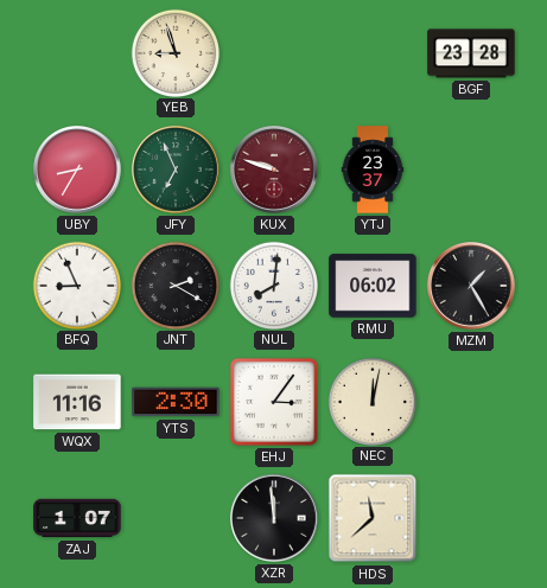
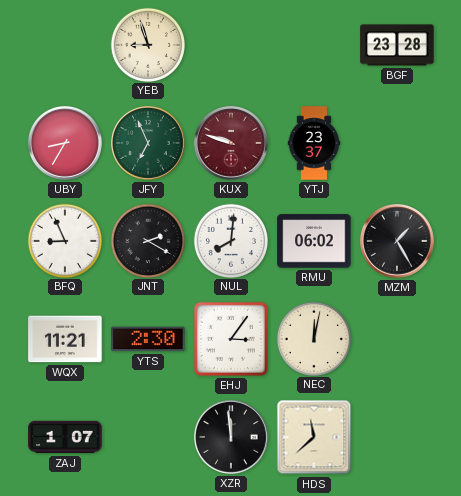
WQX: 11:16 -> 11:21 (65, 339)
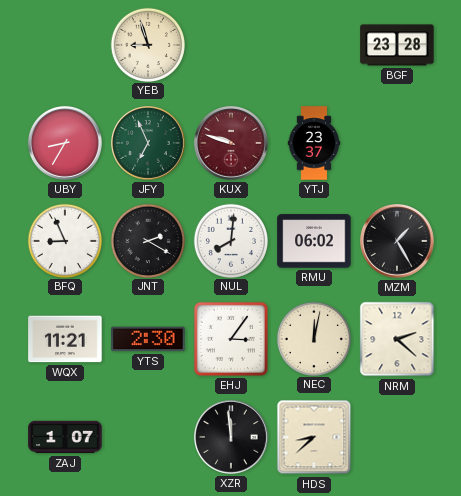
NRM: none -> 2:22 (397, 339)
HDS: 11:38 -> 8:38 (314, 437)
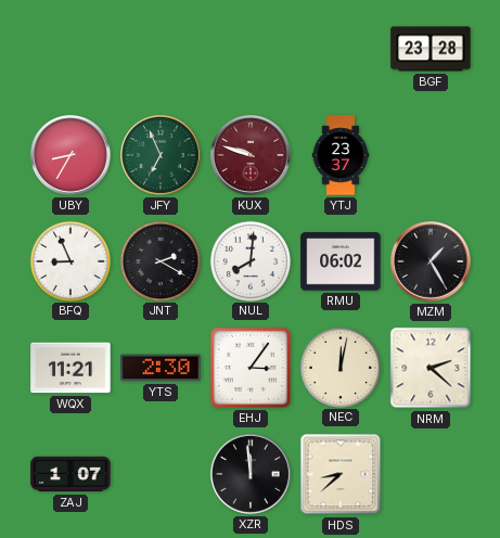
YEB: 8:57 -> none (147, 44)
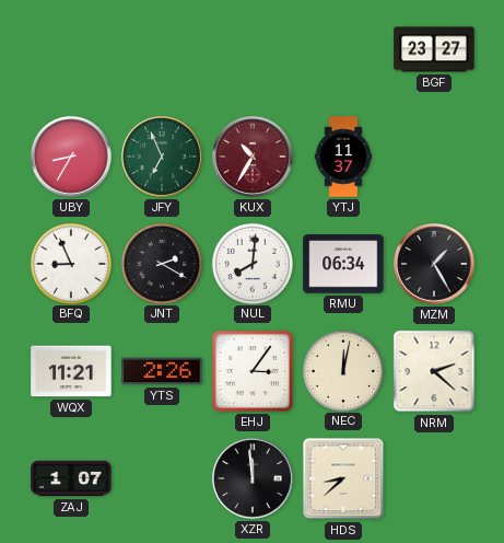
BGF: 23:28 -> 23:27 (434, 49)
KUX: 9:48 -> 10:35 (254, 158)
YTJ: 23:37 -> 11:37 (343, 157)
RMU: 06:02 -> 06:34 (343, 264)
YTS: 2:30 -> 2:26 (162, 371)
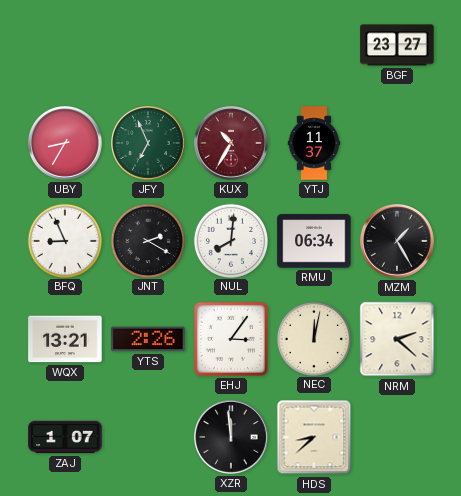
WQX: 11:21 -> 13:21 (65, 339)
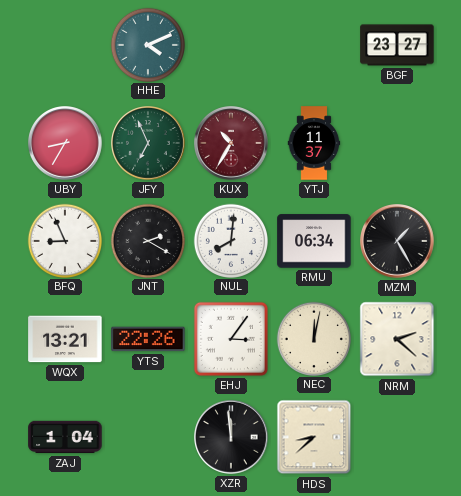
HHE: none -> 4:11 (147, 44)
YTS: 2:26 -> 22:26 (148, 339)
ZAJ: 1:07 -> 1:04 (65, 437)
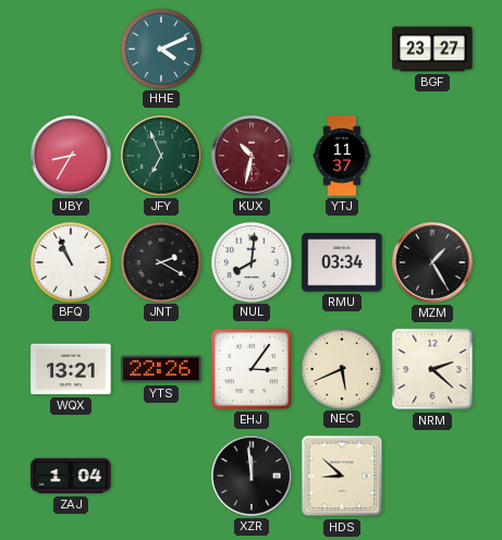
KUX: 10:35 -> 10:32 (253, 157)
BFQ: 8:56 -> 10:56 (70, 261)
RMU: 06:34 -> 03:34 (342, 262)
NEC: 12:02 -> 5:41 (341, 368)
HDS: 8:38 -> 8:52 (342, 476)
